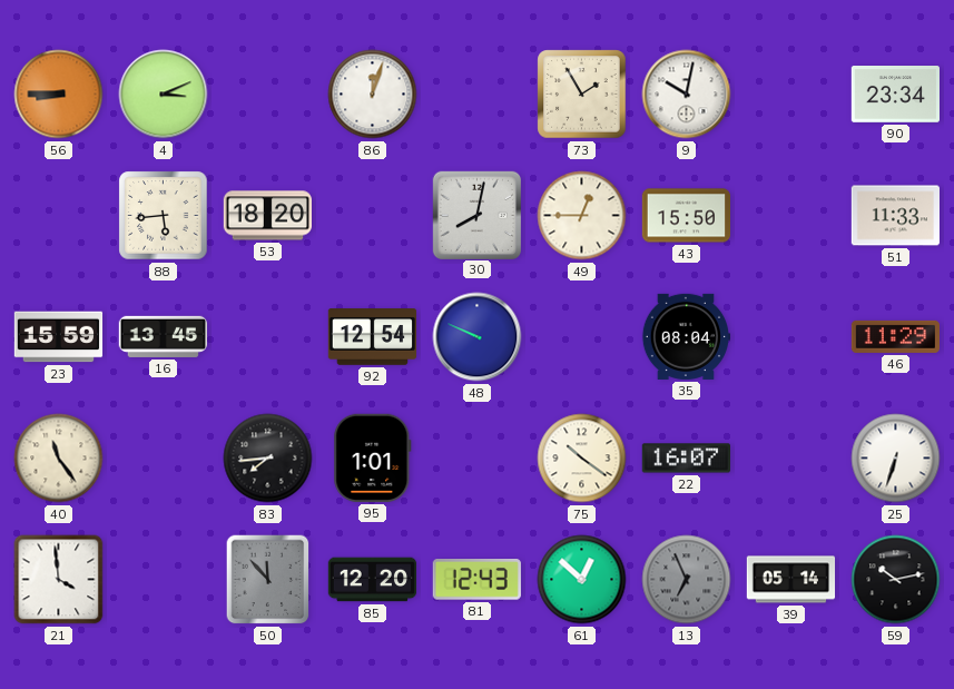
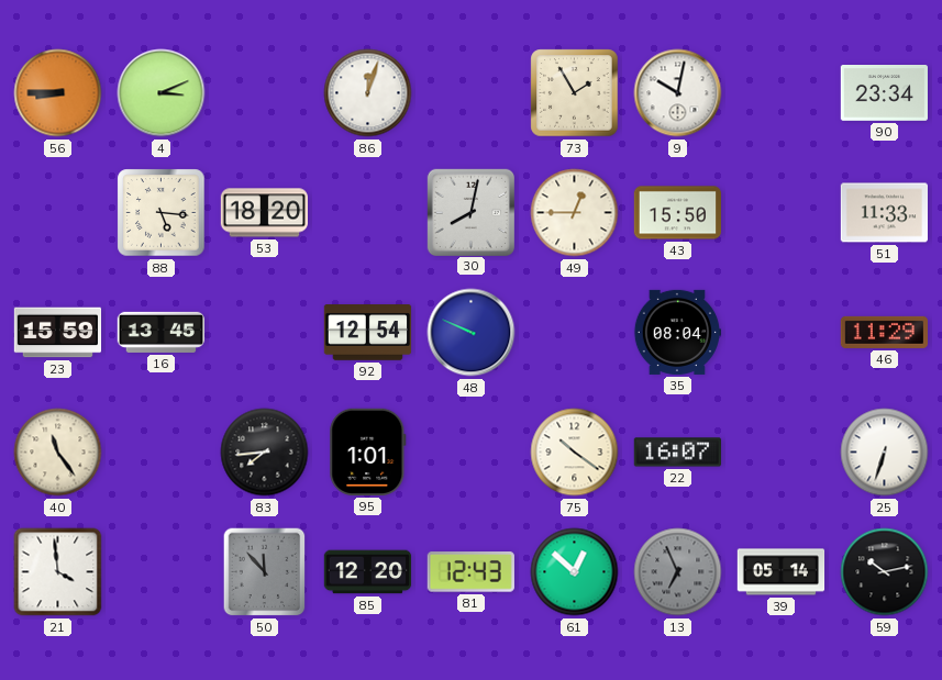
88: 5:44 -> 5:16 (162, 213)
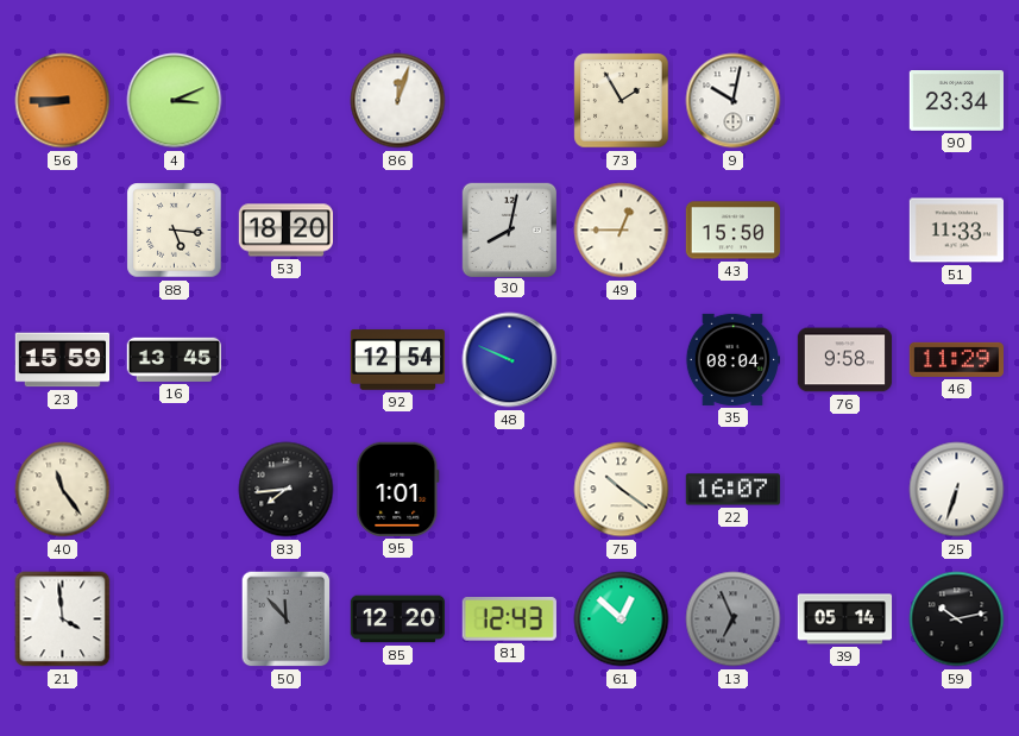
76: none -> 9:58 (845, 360)
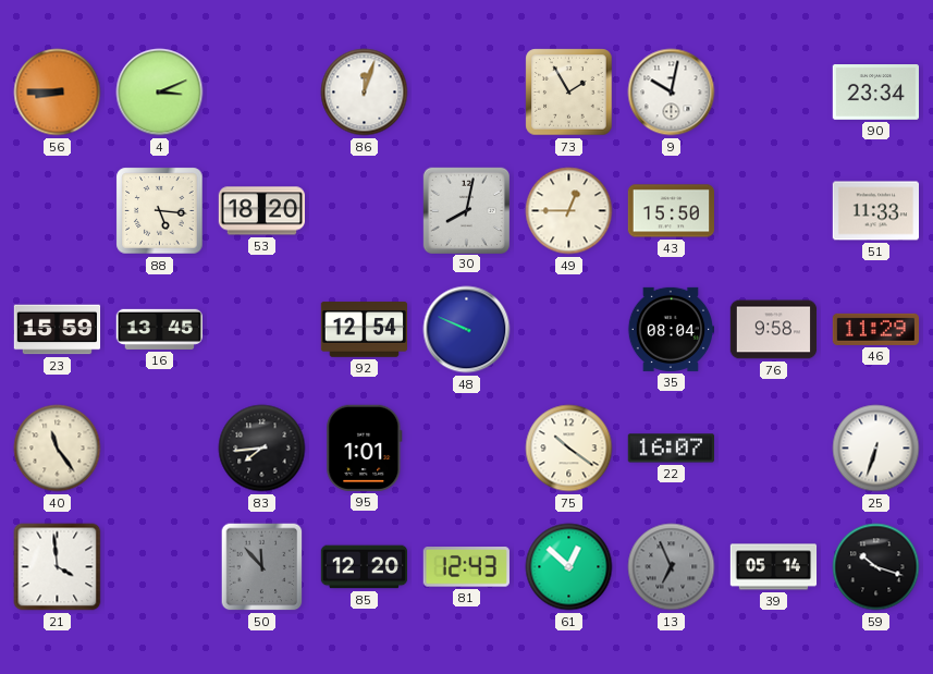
59: 10:13 -> 10:18 (876, 567)
